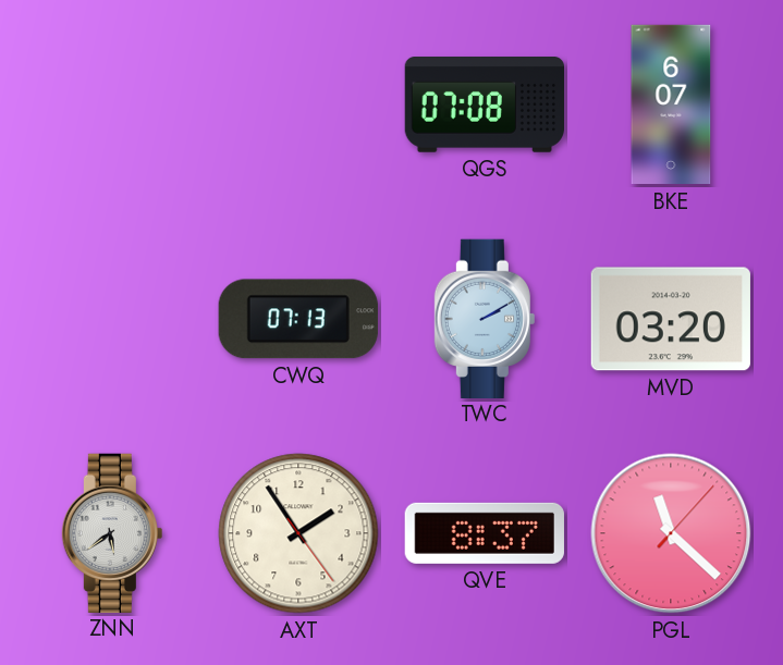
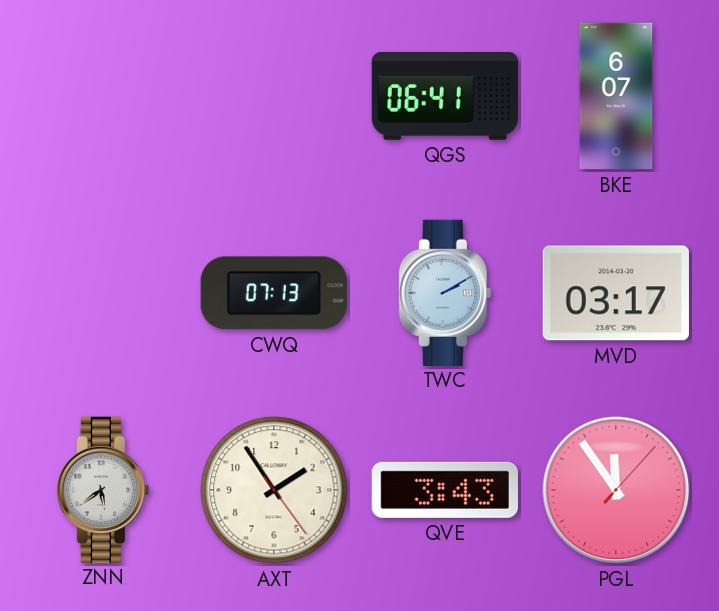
QGS: 07:08 -> 06:41 (444, 97)
MVD: 03:20 -> 03:17 (616, 293)
QVE: 8:37 -> 3:43 (445, 490)
PGL: 11:22 -> 11:54 (616, 490)
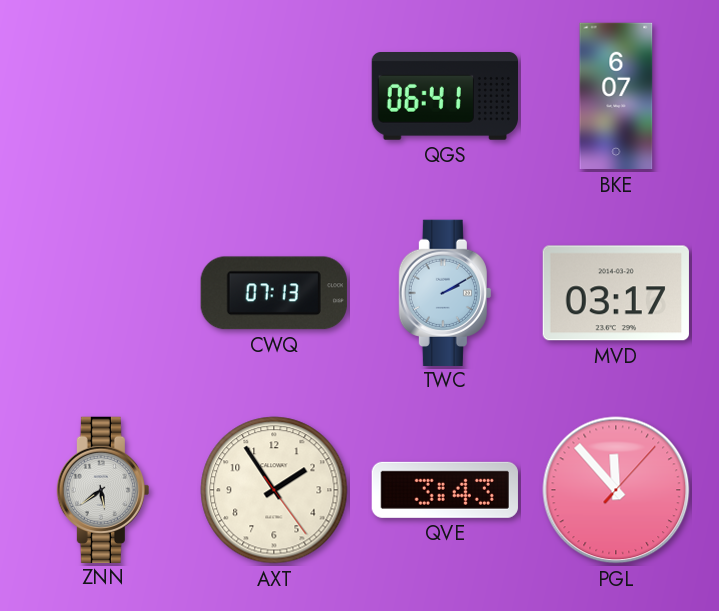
PGL: 11:54 -> 11:53 (616, 490)
